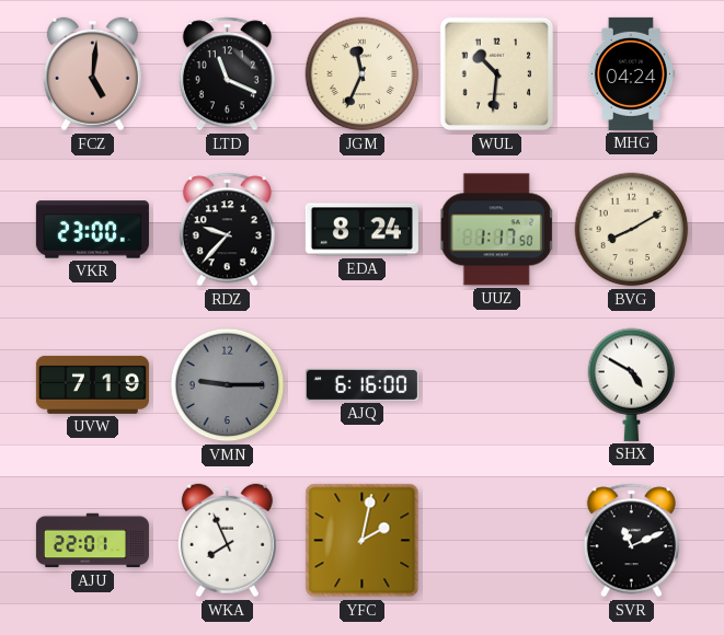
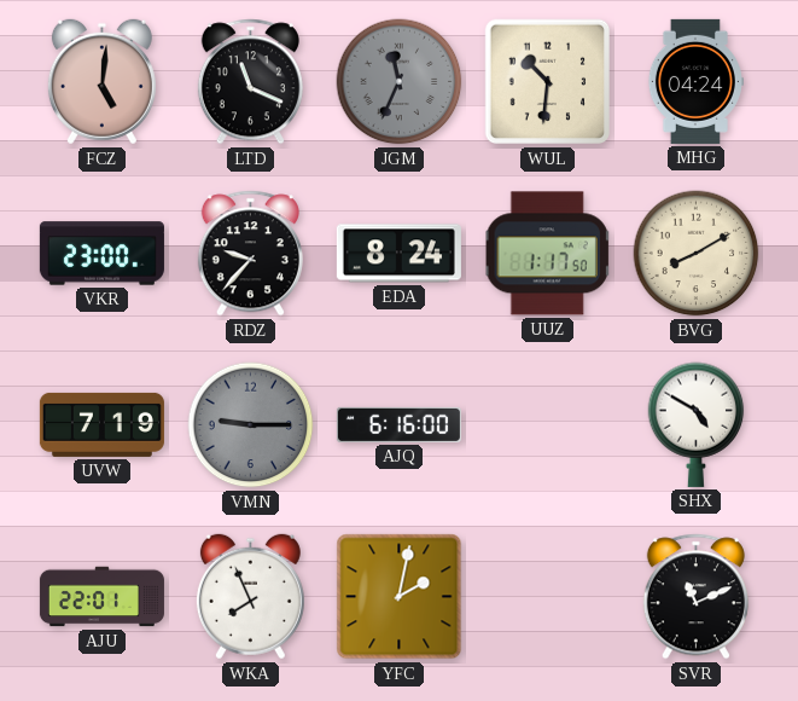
JGM dial: cream -> grey (400, 82)
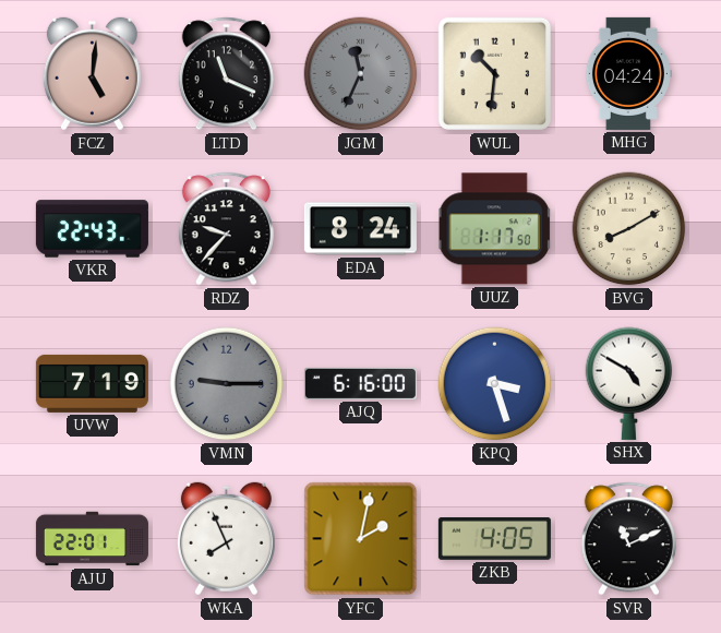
VKR: 23:00 -> 22:43 (92, 229)
KPQ: none -> 3:27 (495, 384)
ZKB: none -> 4:05 (494, 539)
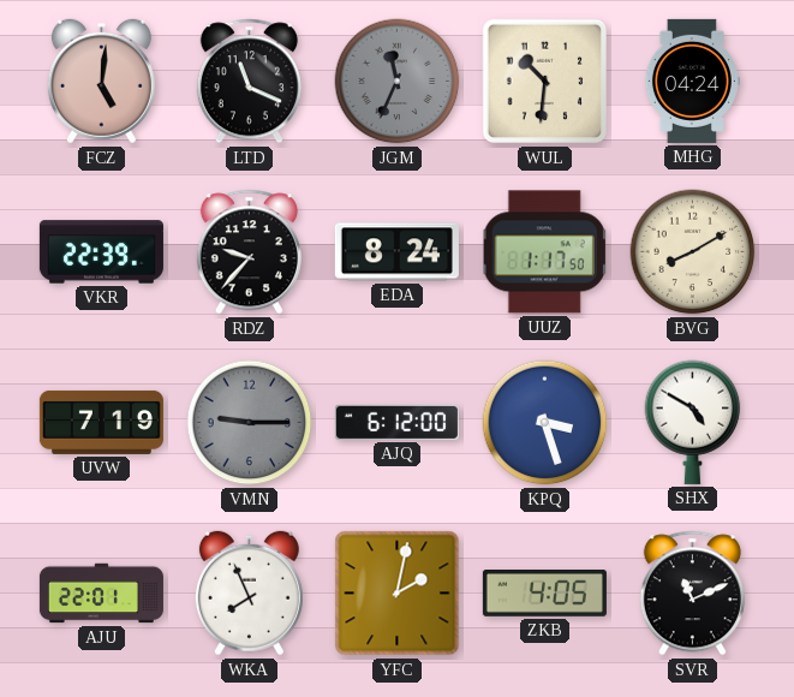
VKR: 22:43 -> 22:39 (101, 252)
AJQ: 6:16 -> 6:12 (396, 422)
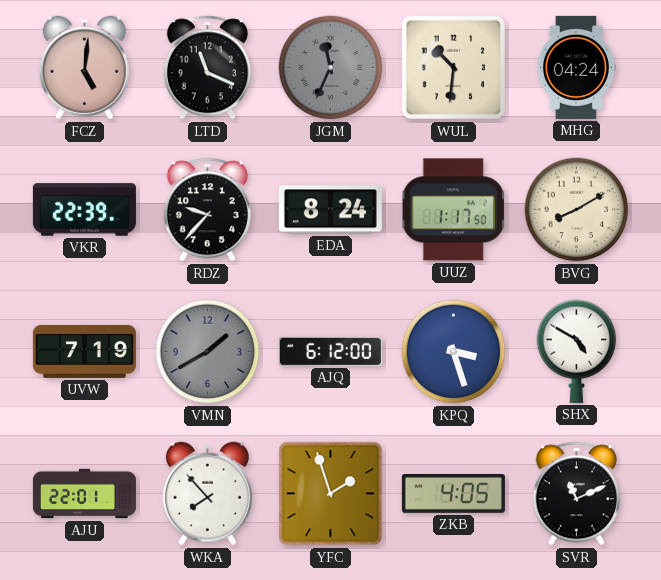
VMN: 9:15 -> 1:40 (208, 352)
WKA: 7:56 -> 7:53 (207, 494)
YFC: 2:02 -> 1:57 (331, 494)
